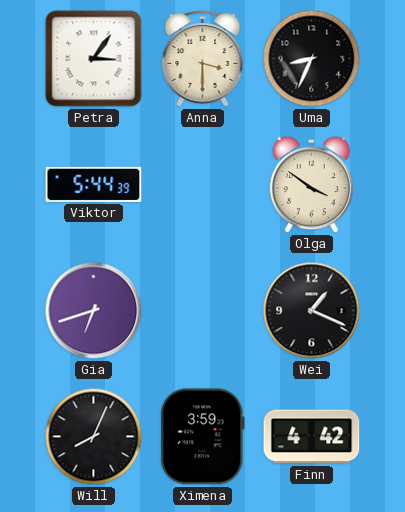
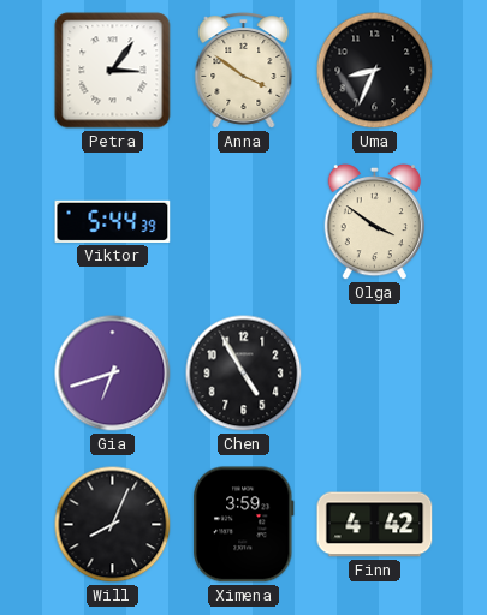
Anna: 3:30 -> 3:51 (244, 71)
Chen: none -> 4:55 (244, 374)
Wei: 1:19 -> none (312, 311)
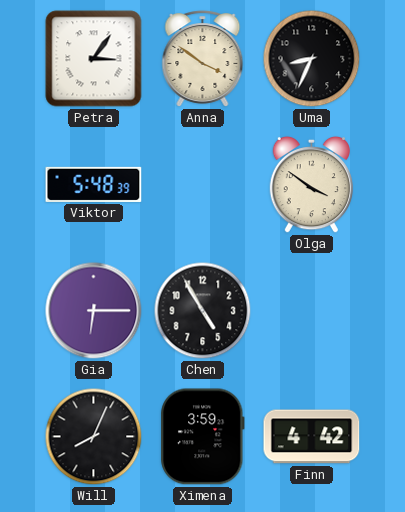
Viktor: 5:44 -> 5:48 (94, 184)
Gia: 6:42 -> 6:15 (94, 311)
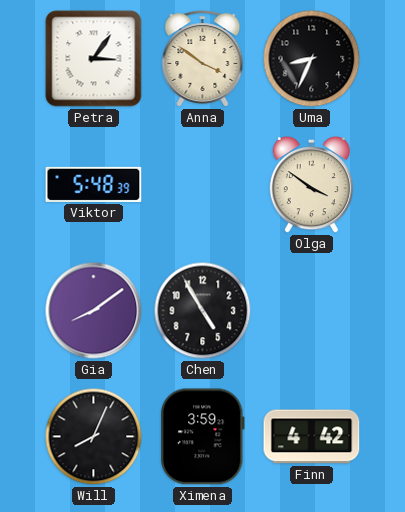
Gia: 6:15 -> 8:09 (94, 311)
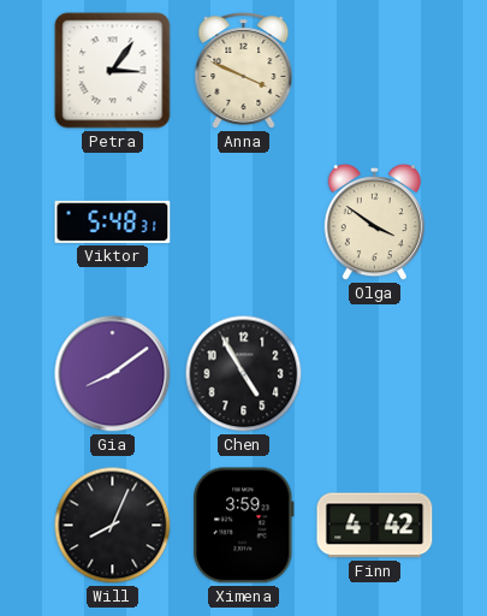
Anna: 3:51 -> 3:49 (244, 71)
Uma: 8:34 -> none (312, 59)
Viktor: 5:48:39 -> 5:48:31 (113, 221)
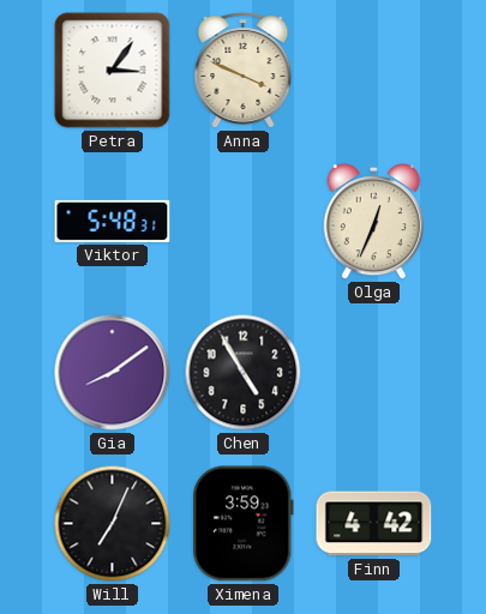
Olga: 3:51 -> 12:34 (373, 222)
Will: 8:04 -> 7:04 (113, 524)
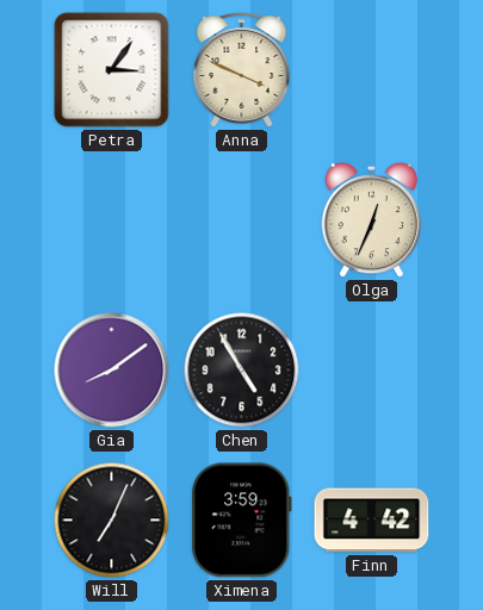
Viktor: 5:48 -> none (113, 221)
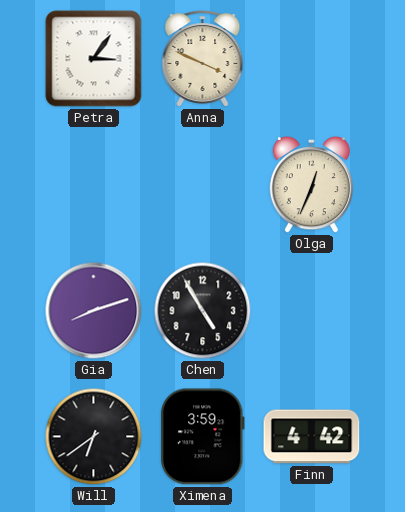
Gia: 8:09 -> 8:12 (94, 311)
Will: 7:04 -> 6:39 (94, 437)
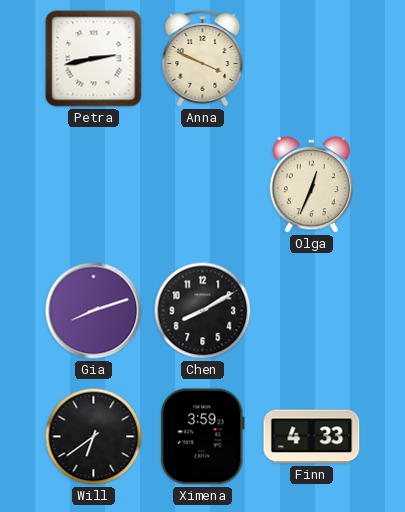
Petra: 3:06 -> 2:43 (94, 59)
Chen: 4:55 -> 8:10 (203, 311)
Finn: 4:42 -> 4:33 (312, 437)
